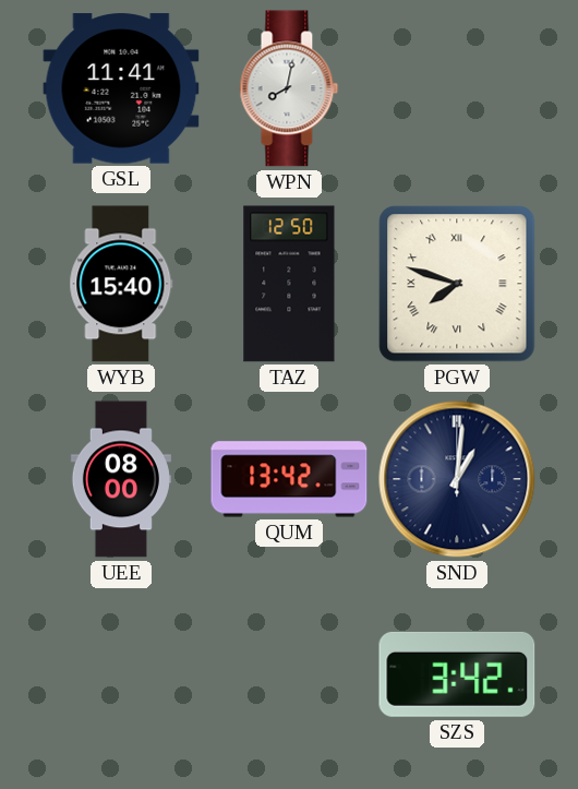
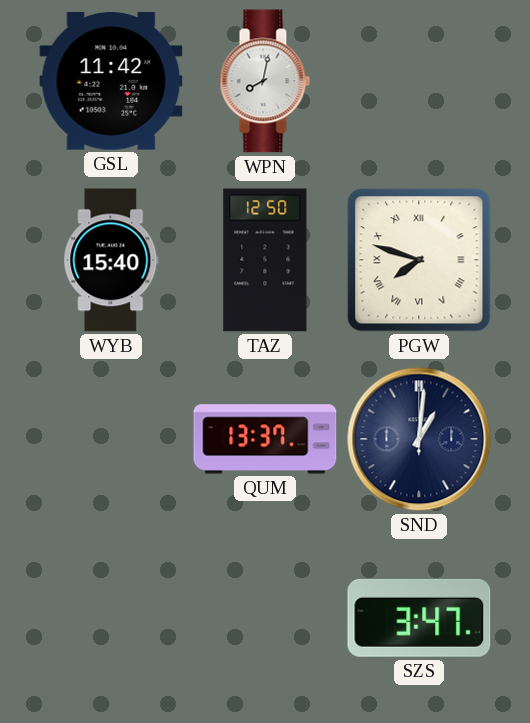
GSL: 11:41 -> 11:42 (111, 81)
UEE: 08:00 -> none (121, 479)
QUM: 13:42 -> 13:37 (265, 439)
SZS: 3:42 -> 3:47 (419, 618)
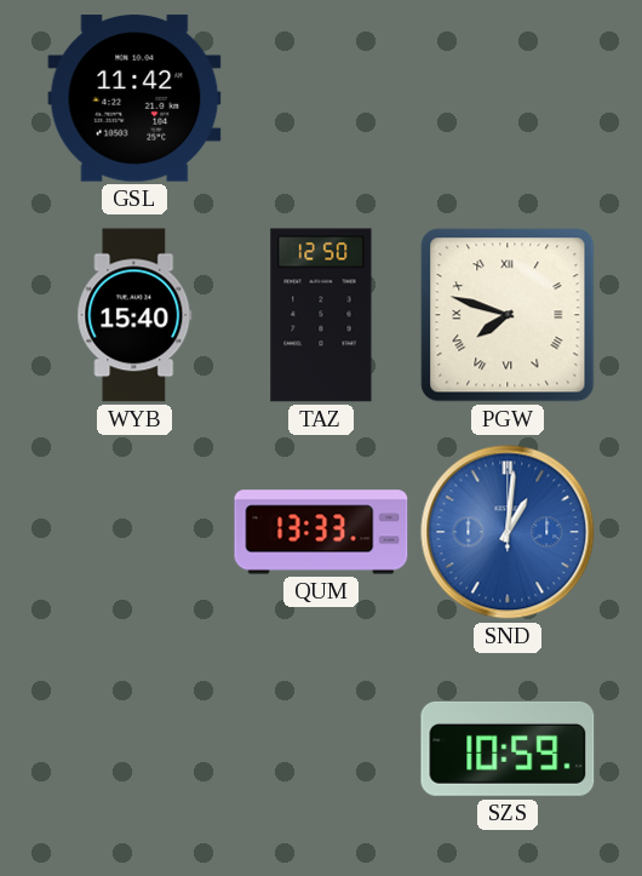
WPN: 8:02 -> none (265, 81)
QUM: 13:37 -> 13:33 (321, 532)
SND dial: navy -> blue (508, 532)
SZS: 3:47 -> 10:59 (508, 749)
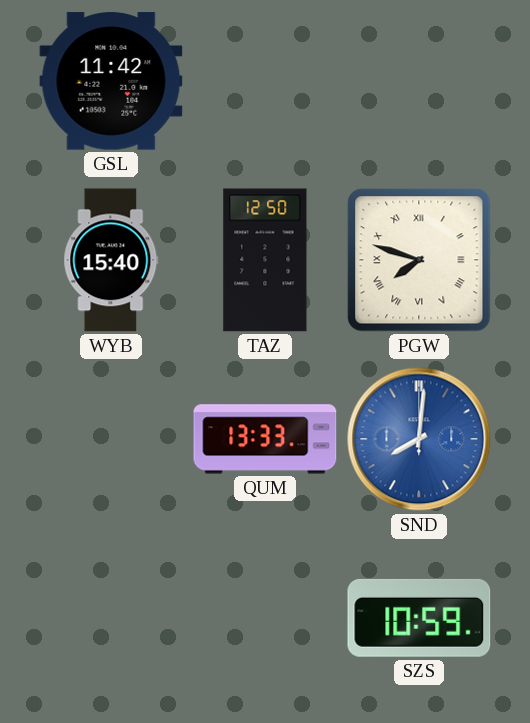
SND: 1:01 -> 8:01 (419, 439)
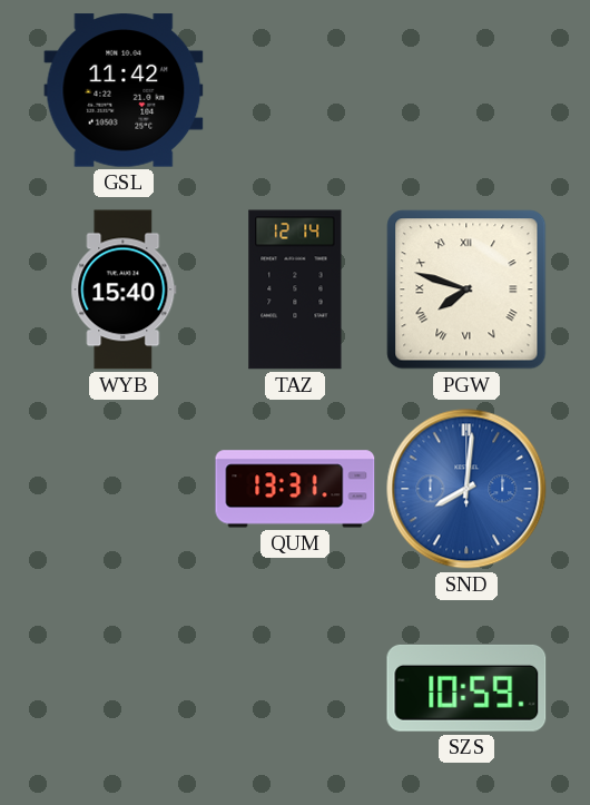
TAZ: 12:50 -> 12:14 (295, 289)
QUM: 13:33 -> 13:31 (295, 489)
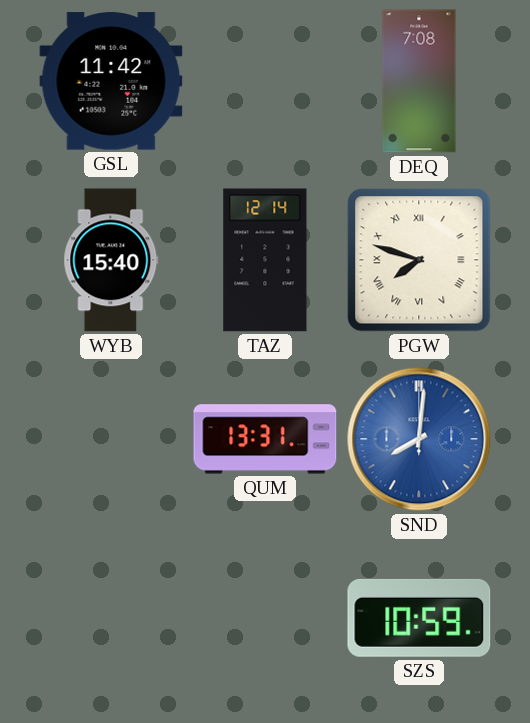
DEQ: none -> 7:08 (419, 81)
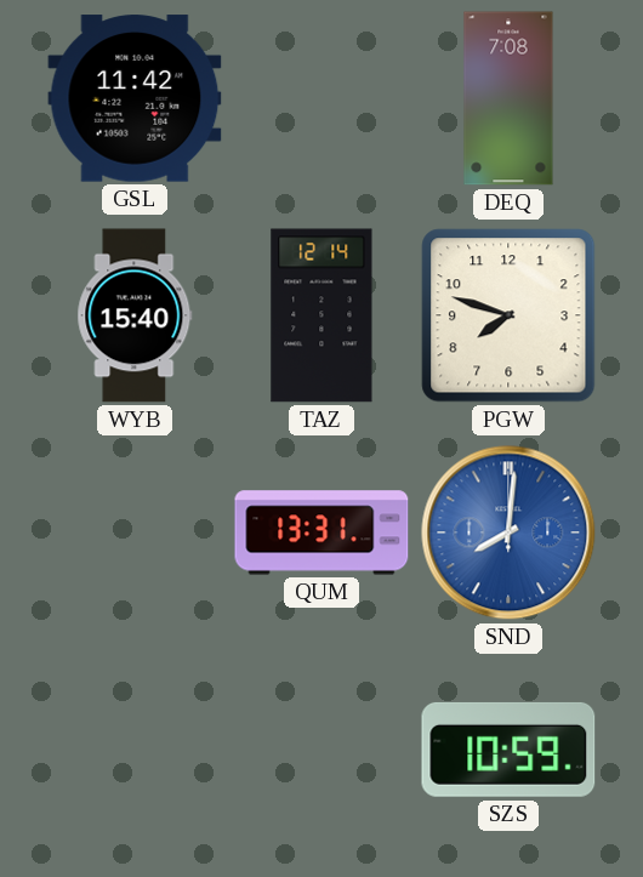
PGW numerals: Roman -> Arabic (508, 315)
